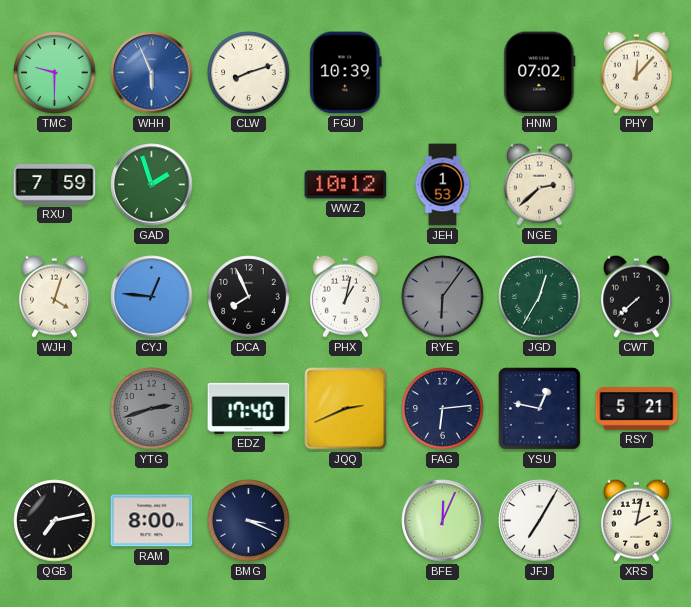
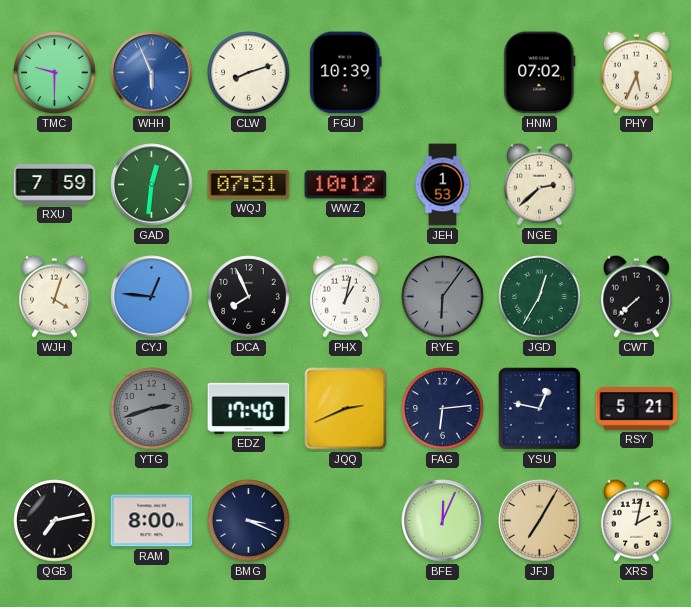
PHY: 12:07 -> 5:34 (636, 72)
GAD: 1:57 -> 12:31 (152, 185)
WQJ: none -> 07:51 (249, 185)
JFJ dial: white -> champagne (540, 521)
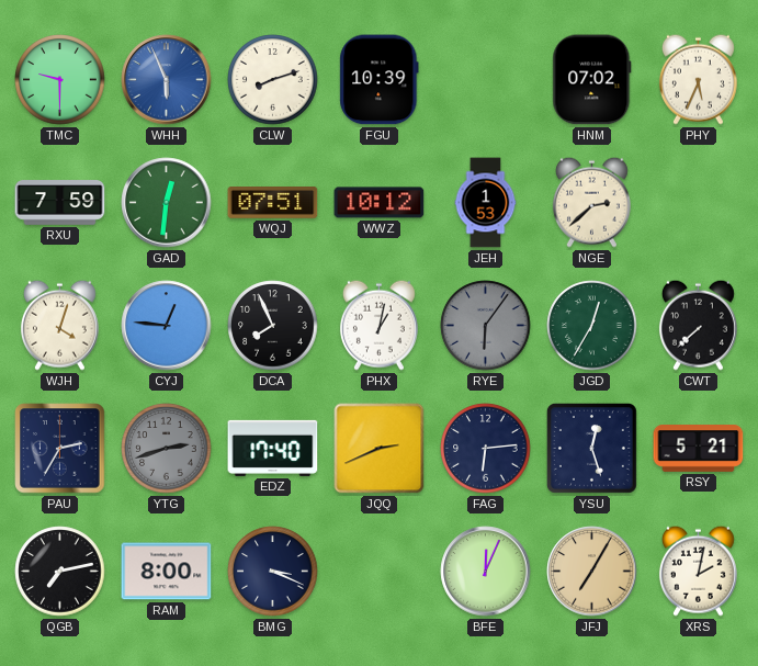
PAU: none -> 2:35 (60, 449)
YSU: 12:47 -> 12:27 (591, 448)
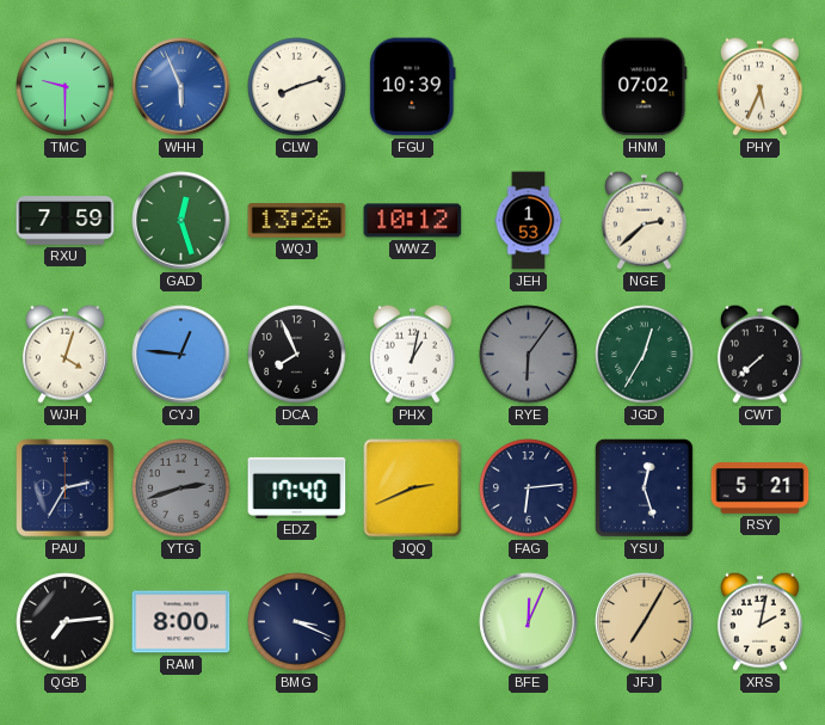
GAD: 12:31 -> 12:27 (181, 221)
WQJ: 07:51 -> 13:26 (297, 221)
QGB: 7:13 -> 7:14 (66, 622)
